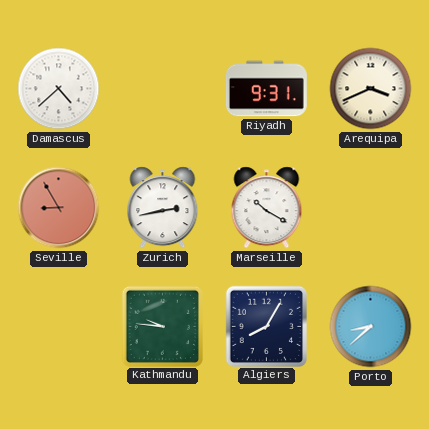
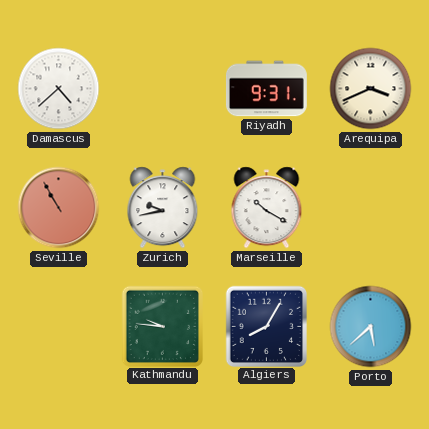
Seville: 8:55 -> 10:55 (59, 208)
Zurich: 2:43 -> 9:43 (163, 208)
Porto: 8:38 -> 5:38 (371, 327)
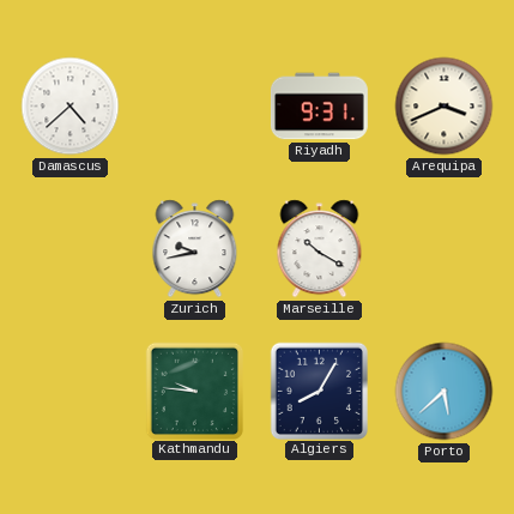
Seville: 10:55 -> none (59, 208)
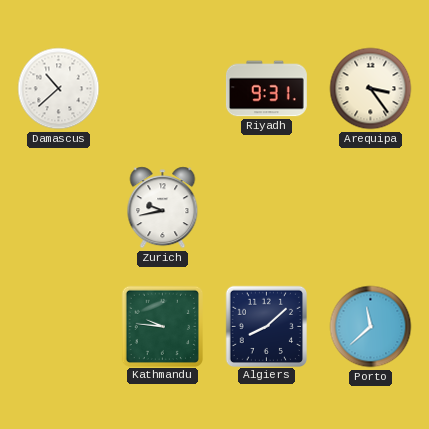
Damascus: 4:38 -> 10:38 (59, 89)
Arequipa: 3:41 -> 3:24 (371, 89)
Marseille: 10:20 -> none (320, 249)
Algiers: 8:05 -> 8:08 (266, 326)
Porto: 5:38 -> 11:38 (371, 327)
